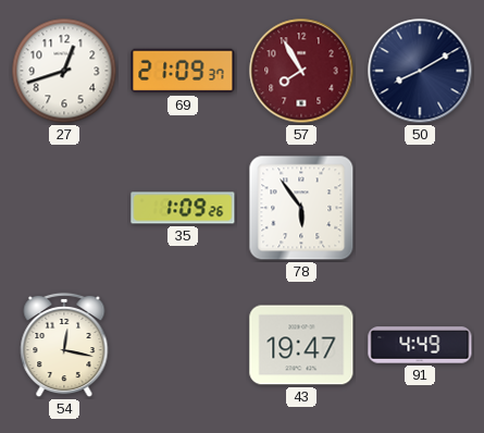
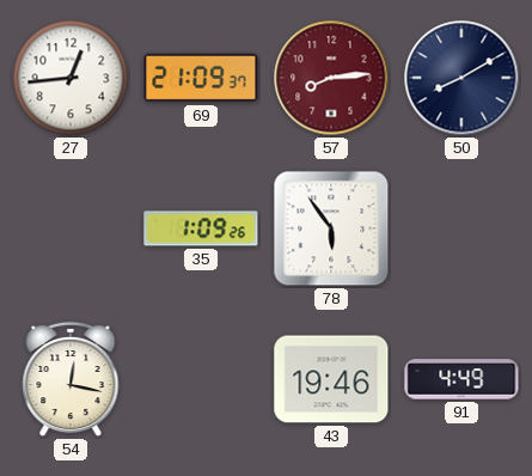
27: 12:42 -> 12:44 (71, 78)
57: 7:55 -> 8:14 (331, 78)
43: 19:47 -> 19:46 (331, 379)
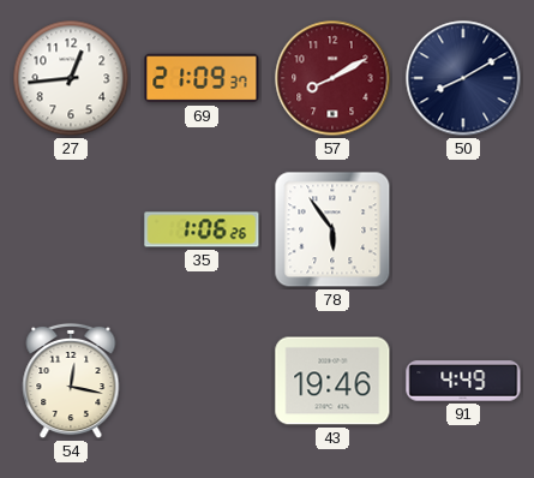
57: 8:14 -> 8:10 (332, 78)
35: 1:09 -> 1:06 (202, 229)
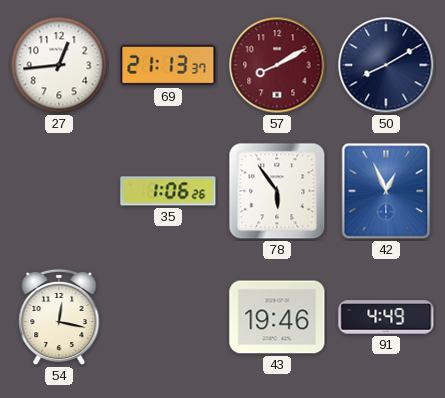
69: 21:09 -> 21:13 (168, 65)
42: none -> 12:56 (386, 191)
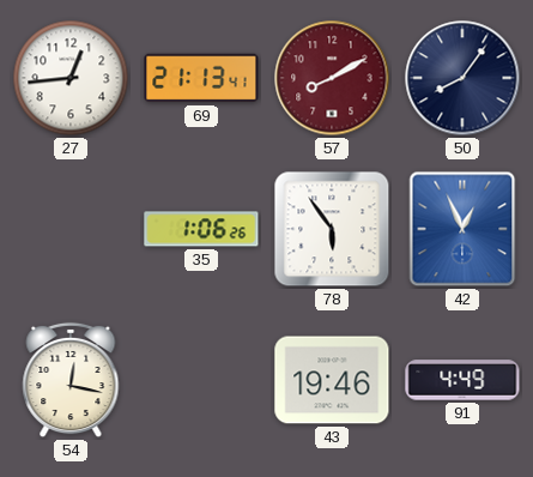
69: 21:13:37 -> 21:13:41 (201, 78)
50: 8:10 -> 8:06 (462, 78)
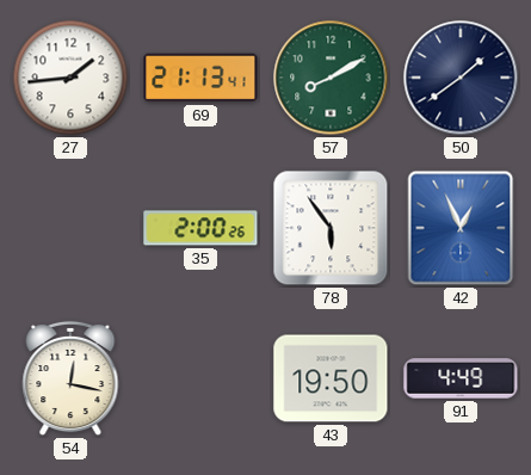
27: 12:44 -> 1:44 (70, 78)
57 dial: burgundy -> green (331, 78)
50: 8:06 -> 1:39 (461, 78)
35: 1:06 -> 2:00 (200, 228)
43: 19:46 -> 19:50 (331, 378)
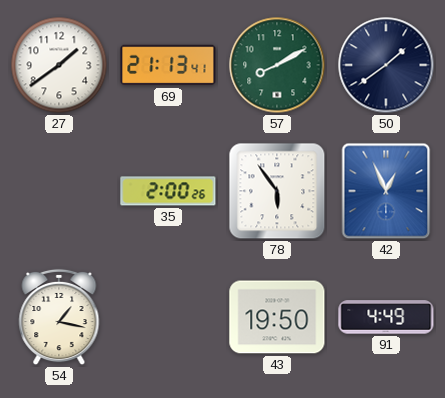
27: 1:44 -> 1:39 (59, 65)
54: 12:17 -> 1:17 (59, 317)
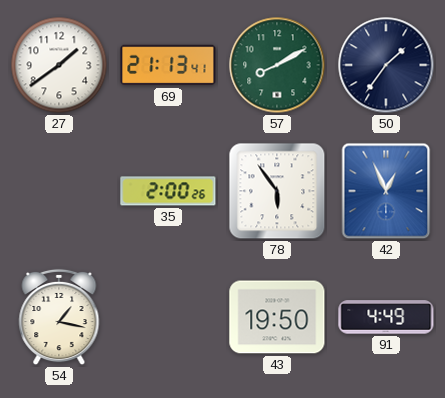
50: 1:39 -> 1:36 (386, 65)
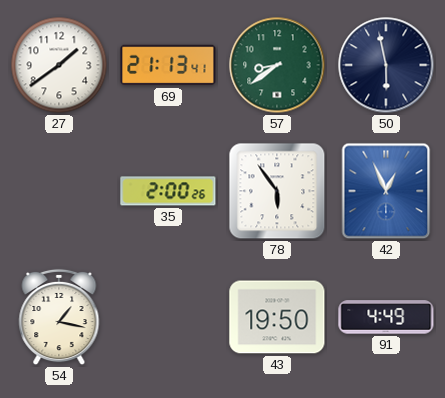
57: 8:10 -> 8:39 (277, 65)
50: 1:36 -> 5:58 (386, 65)
